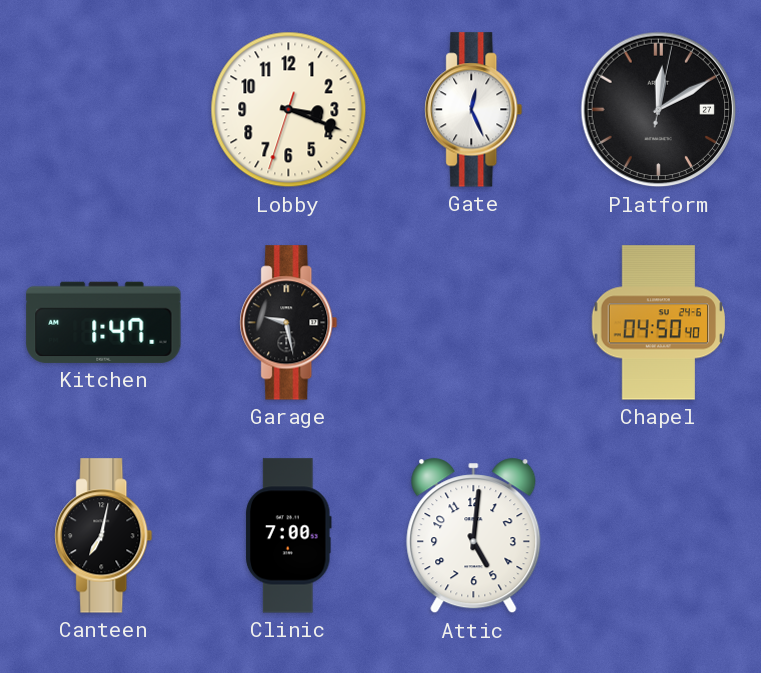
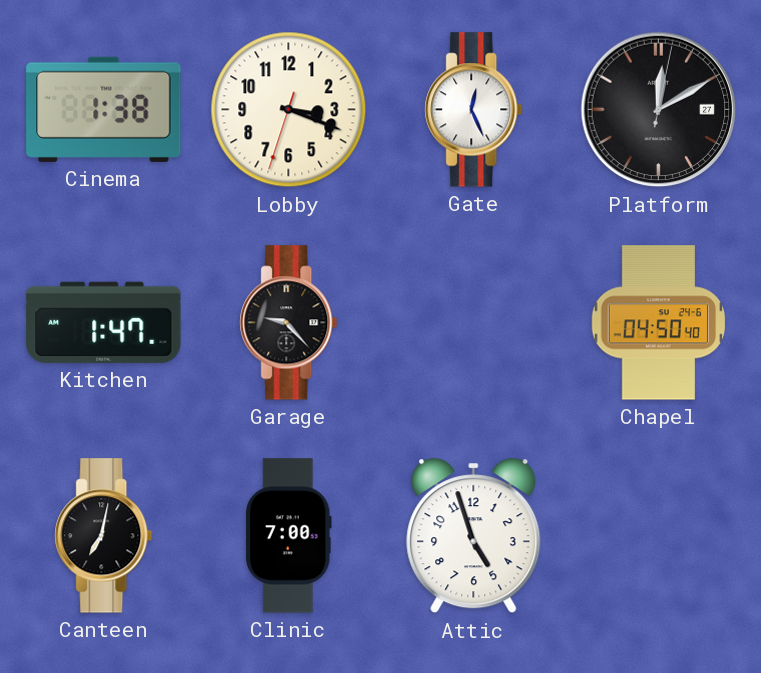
Cinema: none -> 1:38 (104, 109)
Garage: 9:28 -> 9:23 (289, 323)
Attic: 5:01 -> 4:57 (474, 536)
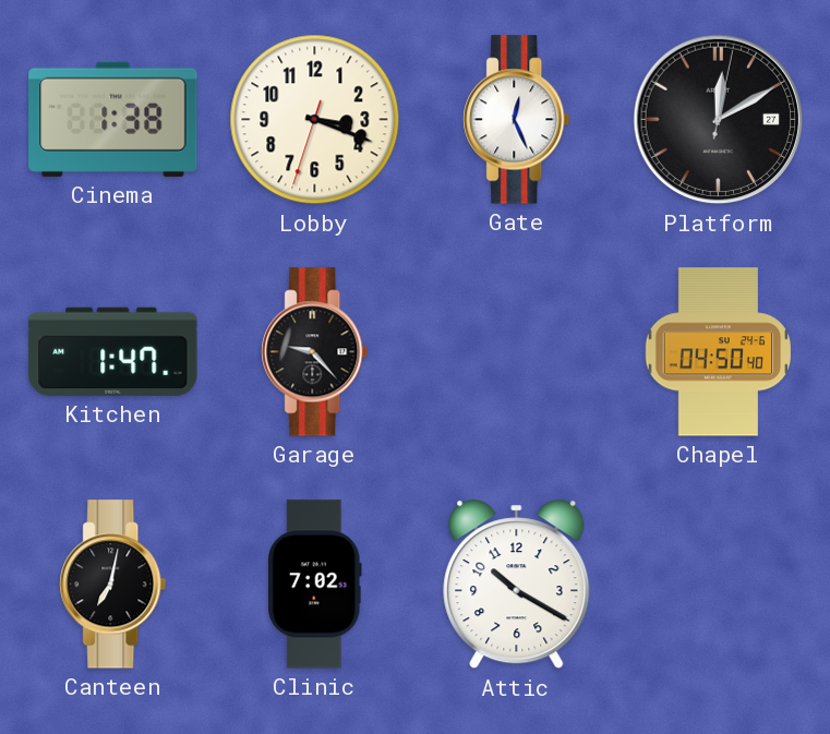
Clinic: 7:00 -> 7:02 (314, 585)
Attic: 4:57 -> 10:20 (517, 585)
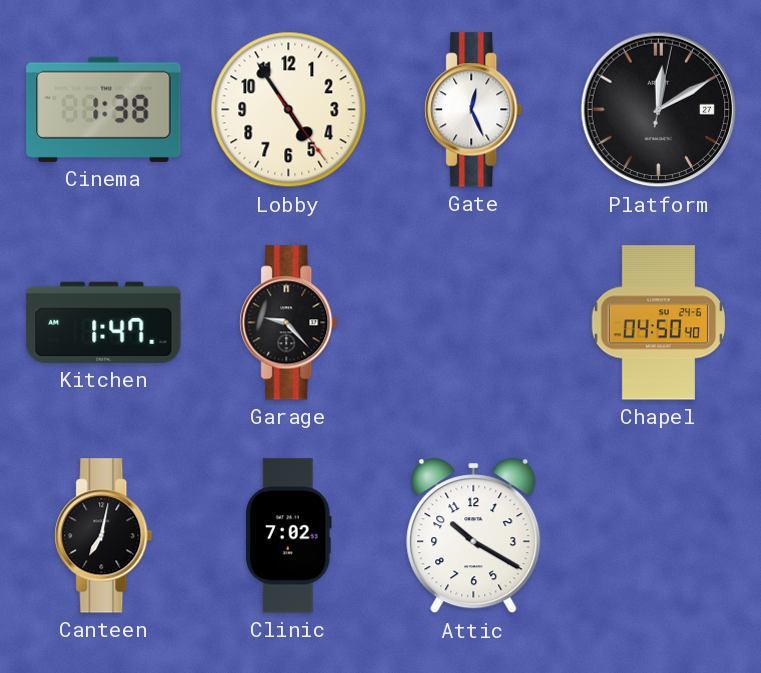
Lobby: 3:18 -> 4:54 (289, 110)
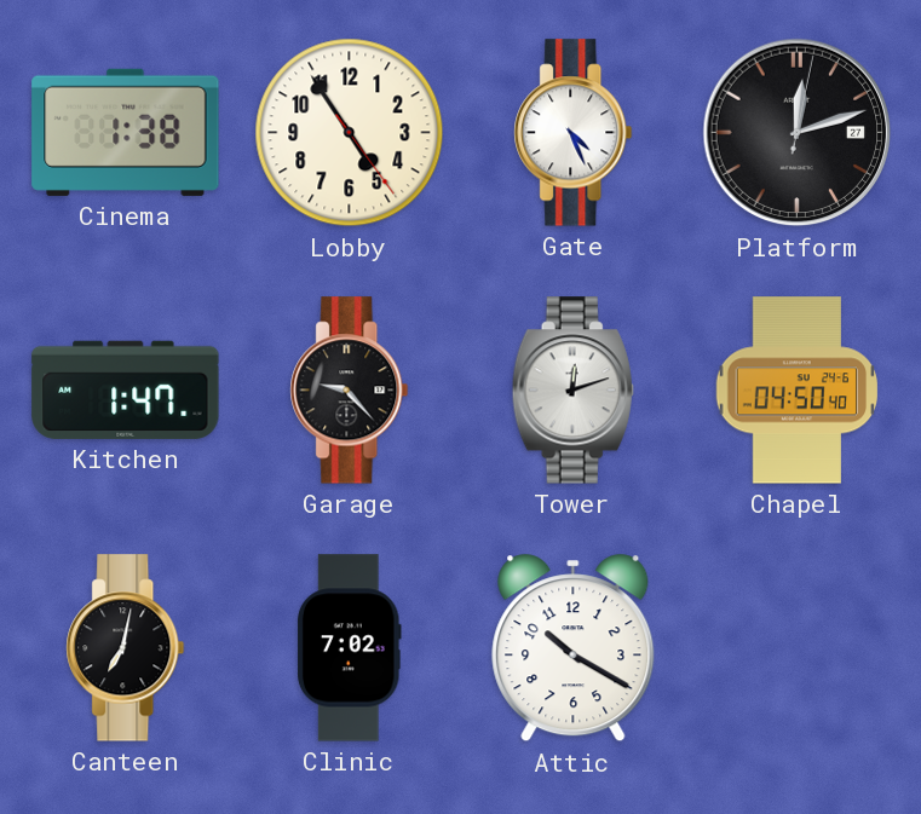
Gate: 12:26 -> 4:26 (574, 133)
Platform: 12:10 -> 12:12 (798, 133)
Tower: none -> 12:12 (572, 391)
